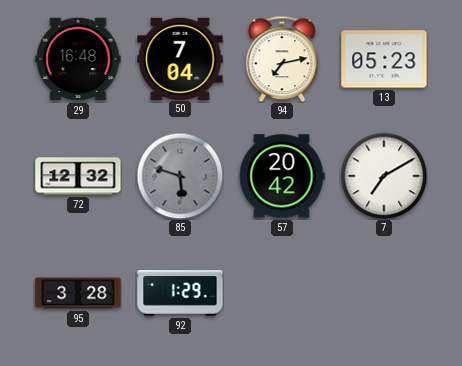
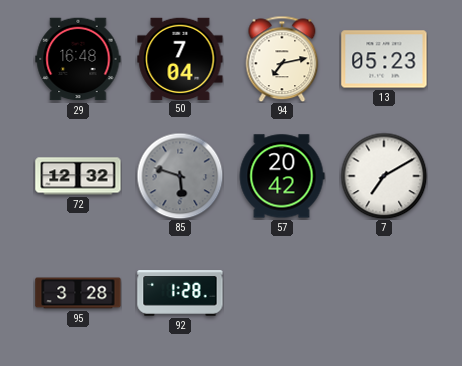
92: 1:29 -> 1:28 (180, 293)
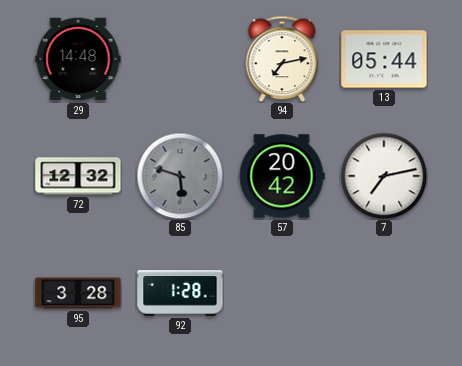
29: 16:48 -> 14:48 (78, 59)
50: 7:04 -> none (180, 58)
13: 05:23 -> 05:44 (384, 59)
7: 7:10 -> 7:13 (384, 176)
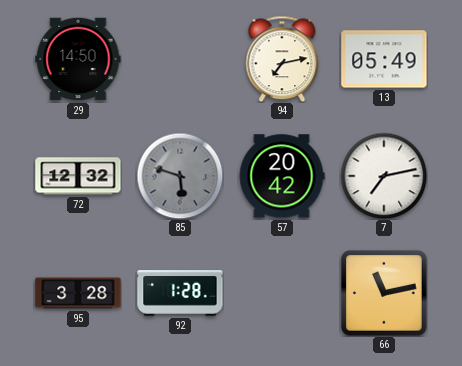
29: 14:48 -> 14:50 (78, 59)
13: 05:44 -> 05:49 (384, 59)
66: none -> 11:13 (384, 293)
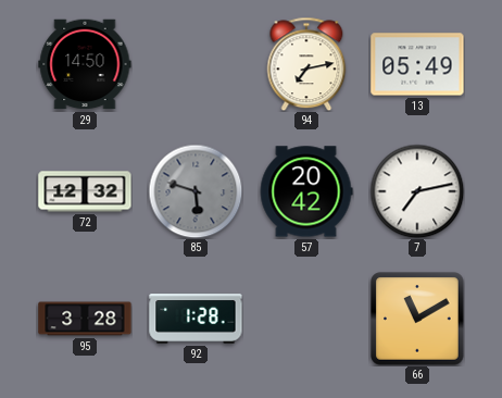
66: 11:13 -> 11:10 (417, 319)
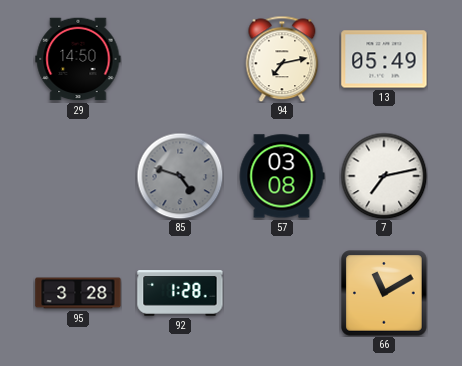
72: 12:32 -> none (85, 191)
85: 5:48 -> 4:48 (180, 176)
57: 20:42 -> 03:08 (282, 176)
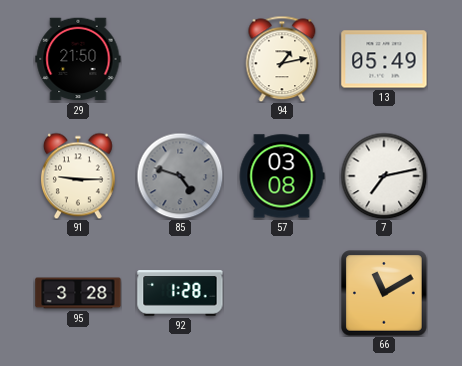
29: 14:50 -> 21:50 (78, 59)
94: 7:13 -> 1:13 (282, 59)
91: none -> 9:15 (78, 176)
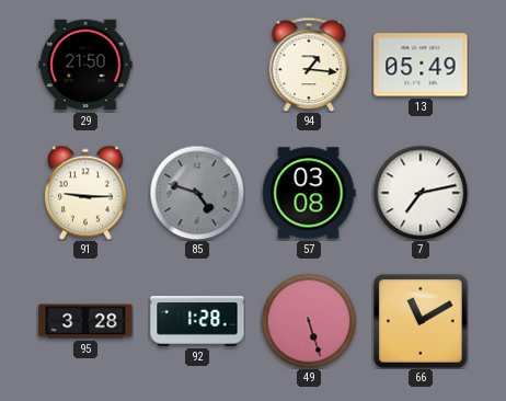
94: 1:13 -> 1:16 (309, 65)
49: none -> 5:27 (309, 321)
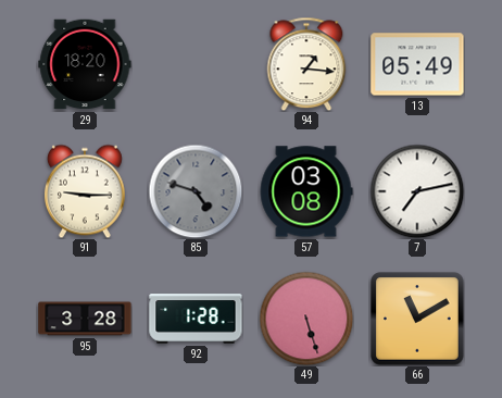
29: 21:50 -> 18:20 (85, 64)
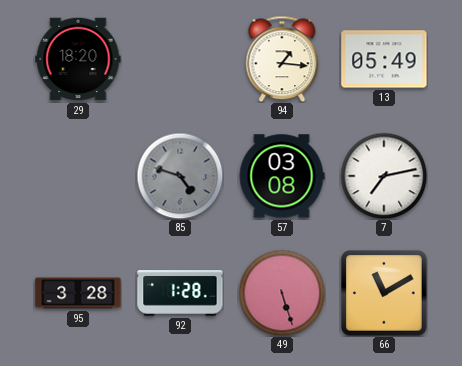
91: 9:15 -> none (85, 191)
